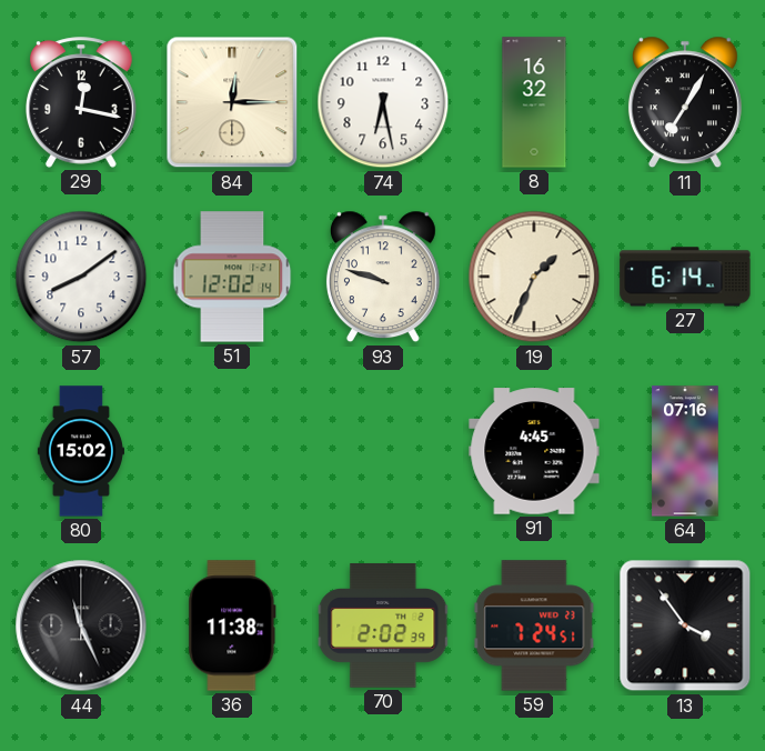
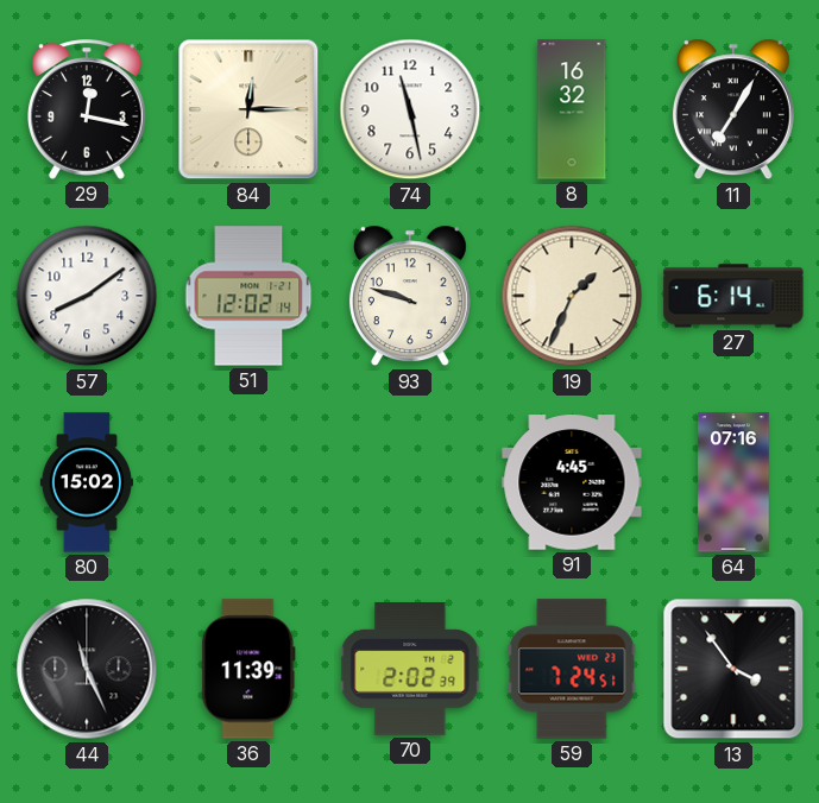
74: 6:28 -> 11:28 (410, 109)
36: 11:38 -> 11:39 (248, 669)
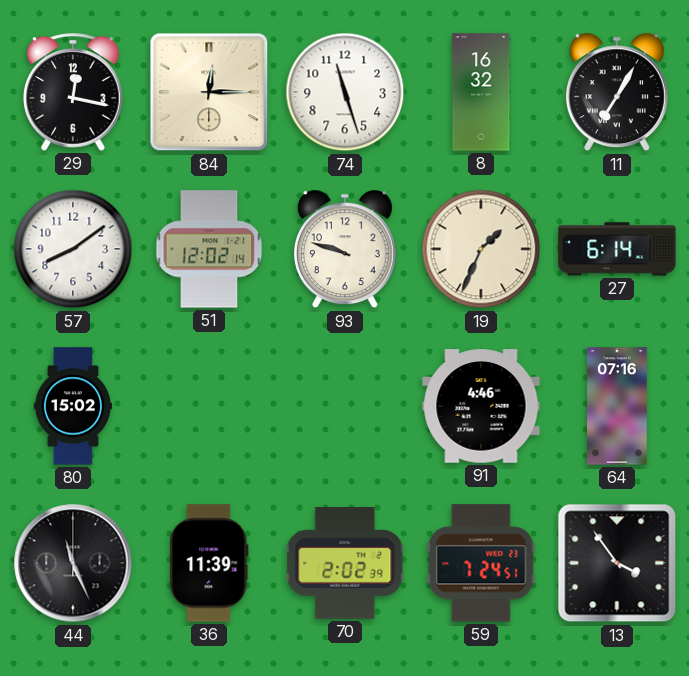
74: 11:28 -> 11:27 (345, 92)
91: 4:45 -> 4:46 (481, 406)
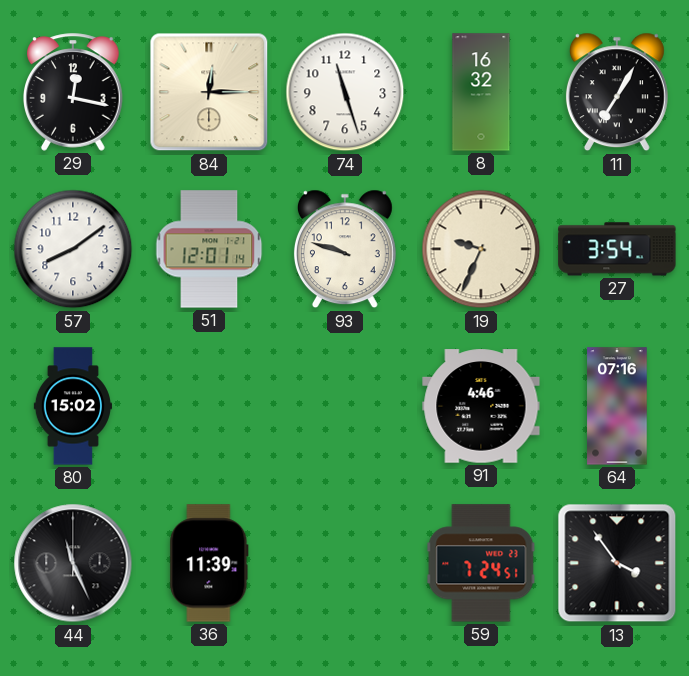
51: 12:02 -> 12:01 (209, 249)
19: 1:34 -> 9:34 (481, 249)
27: 6:14 -> 3:54 (617, 249)
70: 2:02 -> none (345, 563)
